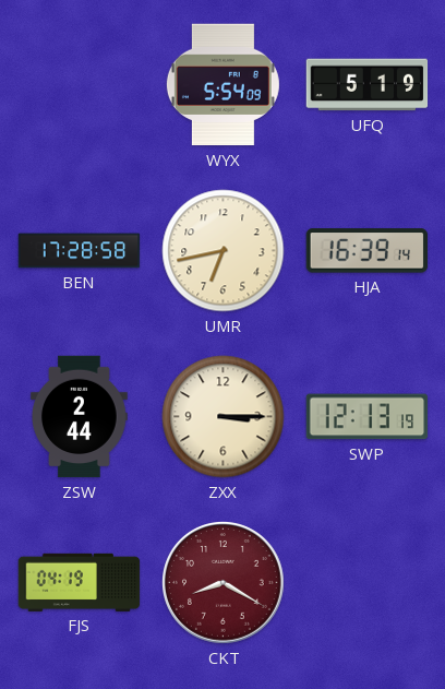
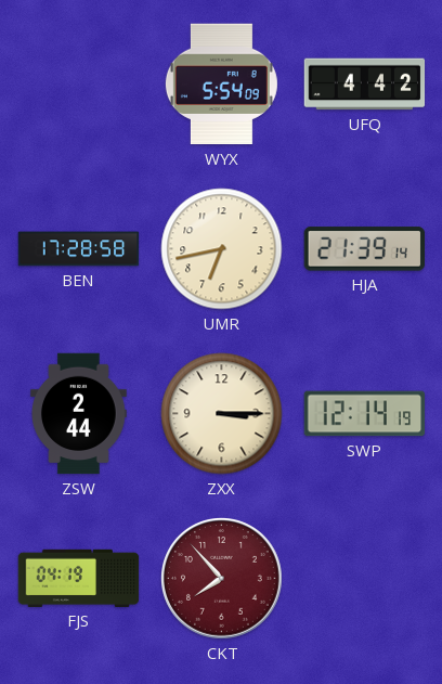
UFQ: 5:19 -> 4:42 (365, 85)
HJA: 16:39 -> 21:39 (364, 249)
SWP: 12:13 -> 12:14 (365, 414)
CKT: 8:20 -> 7:53 (222, 579)
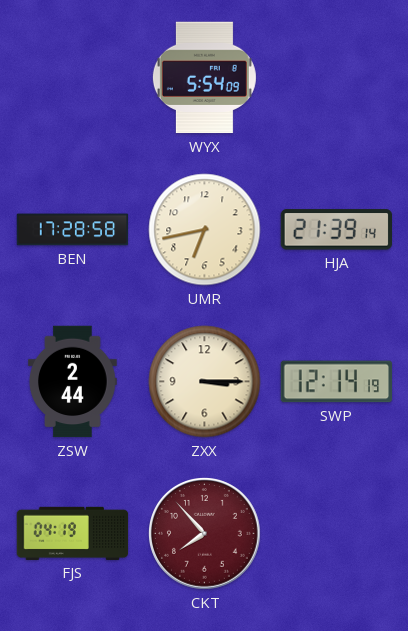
UFQ: 4:42 -> none (365, 85)
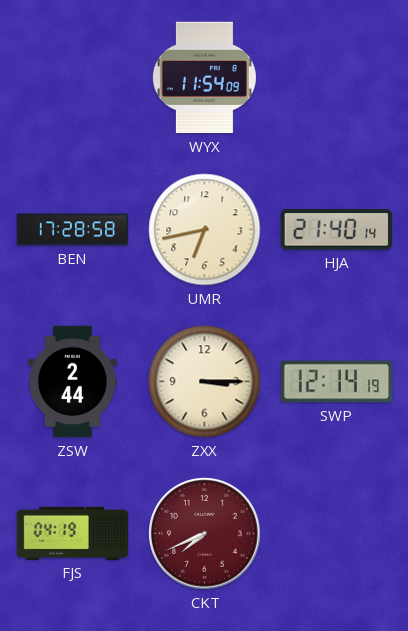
WYX: 5:54 -> 11:54 (204, 78)
HJA: 21:39 -> 21:40 (336, 230)
CKT: 7:53 -> 7:41 (205, 534)
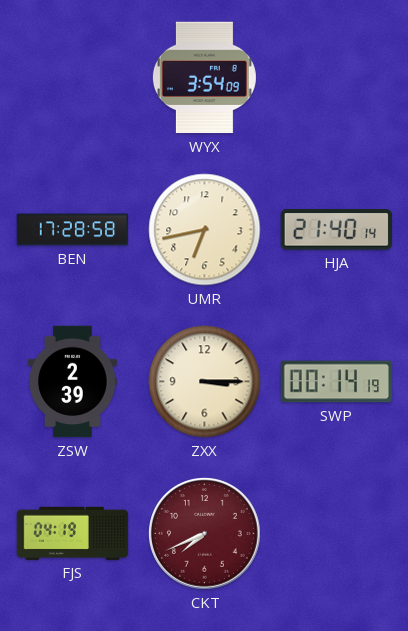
WYX: 11:54 -> 3:54 (204, 78)
ZSW: 2:44 -> 2:39 (73, 382)
SWP: 12:14 -> 00:14 (337, 382)
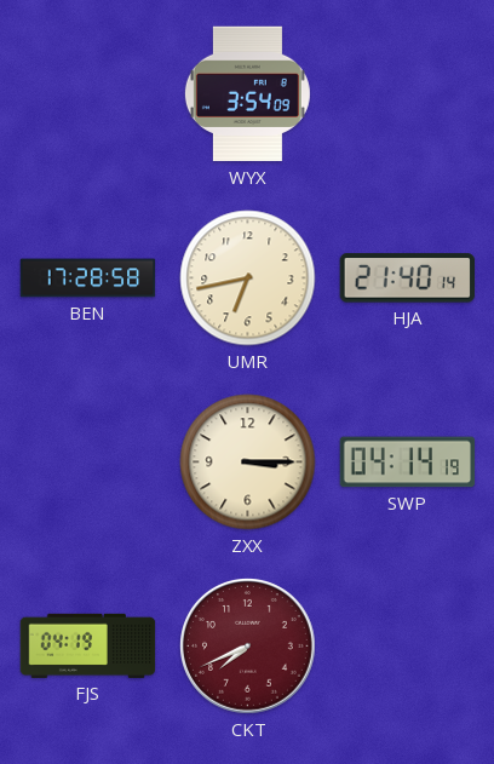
ZSW: 2:39 -> none (73, 382)
SWP: 00:14 -> 04:14 (408, 463)
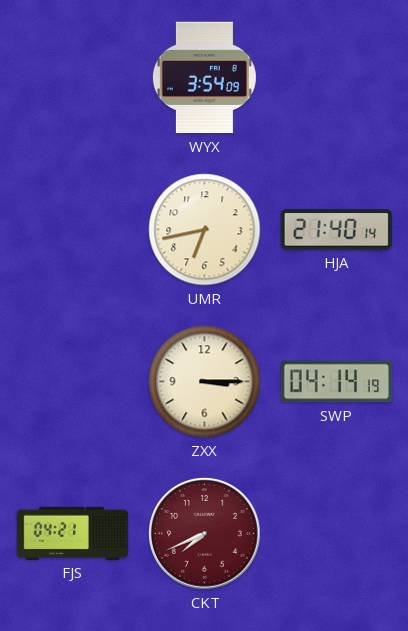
BEN: 17:28 -> none (88, 278)
FJS: 04:19 -> 04:21 (73, 533)
